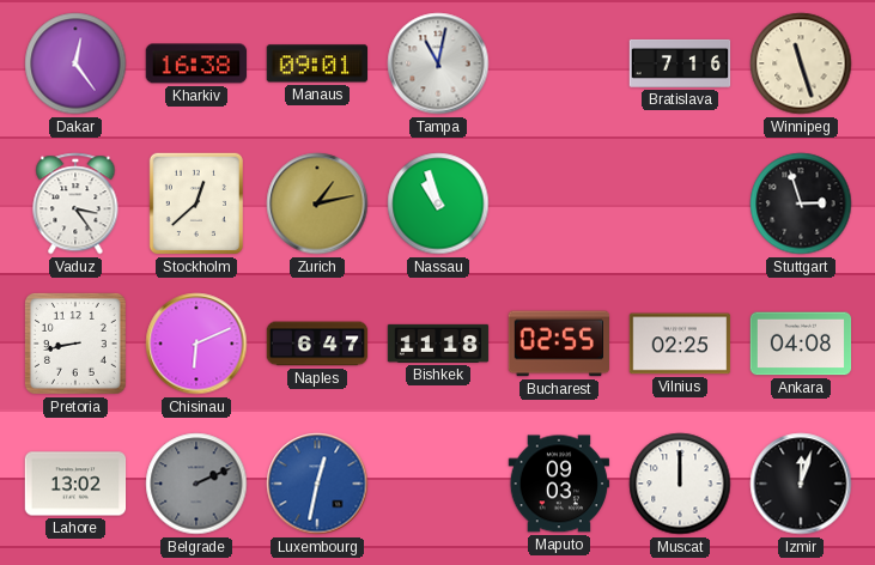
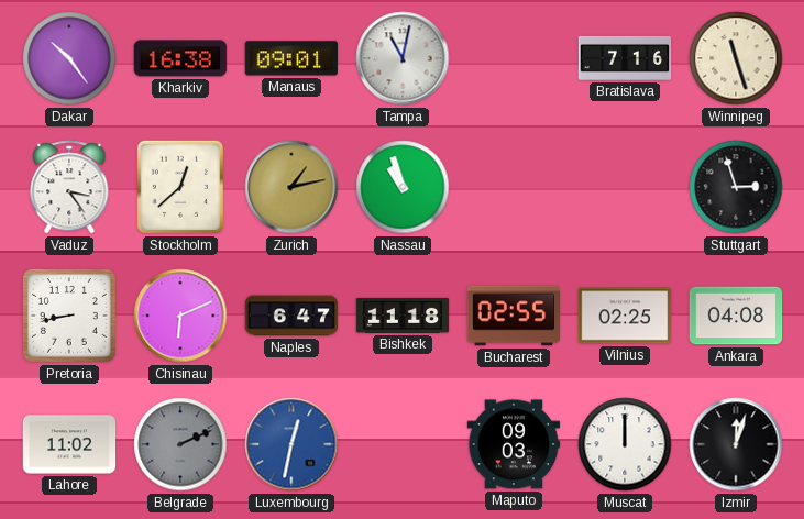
Dakar: 12:24 -> 10:24 (69, 58)
Lahore: 13:02 -> 11:02 (69, 444)
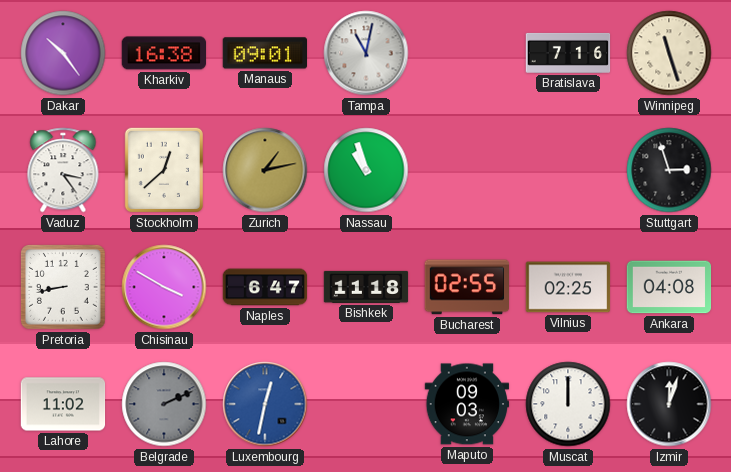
Chisinau: 6:11 -> 3:50 (164, 287)
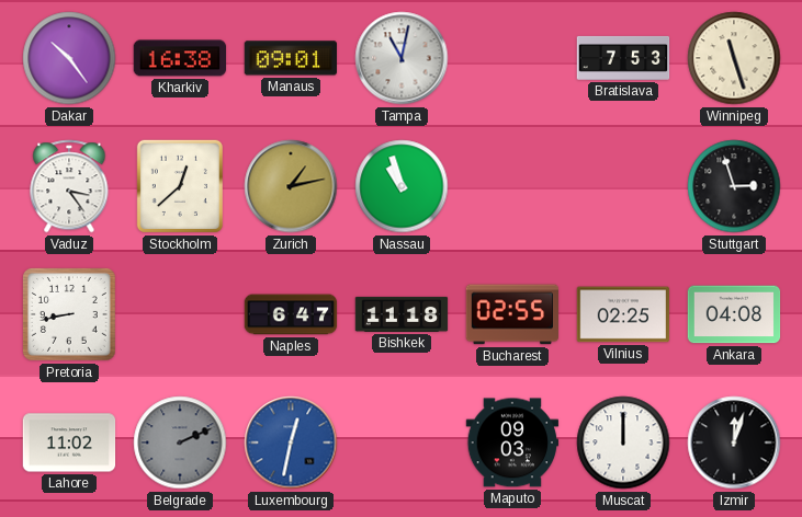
Bratislava: 7:16 -> 7:53 (623, 58)
Chisinau: 3:50 -> none (164, 287)
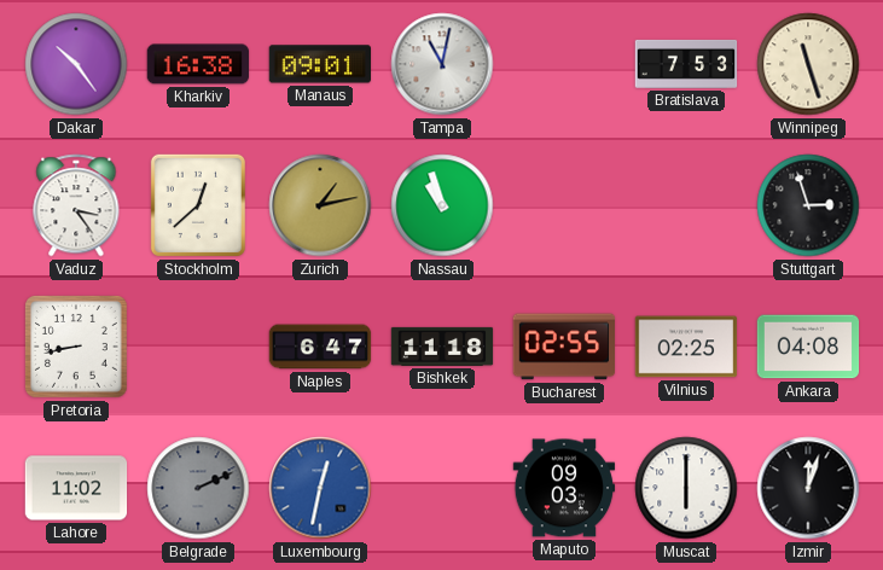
Muscat: 12:00 -> 6:00 (686, 488)
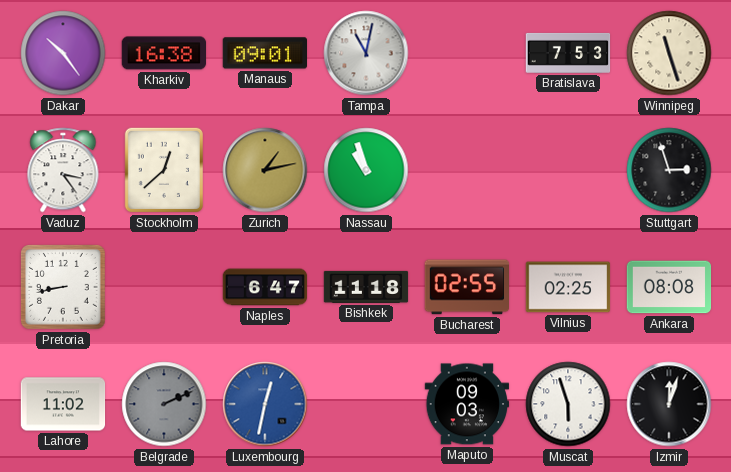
Ankara: 04:08 -> 08:08 (669, 287)
Muscat: 6:00 -> 5:57 (568, 404)
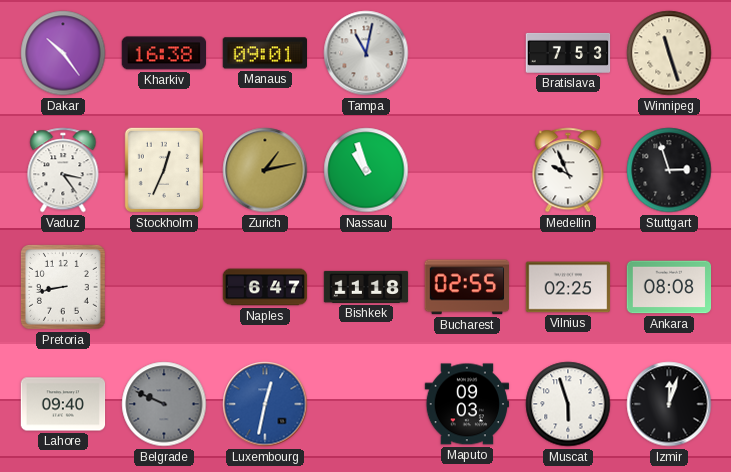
Stockholm: 12:38 -> 12:34 (164, 170)
Medellin: none -> 9:56 (568, 170)
Lahore: 11:02 -> 09:40 (63, 404)
Belgrade: 2:11 -> 9:49 (164, 404)
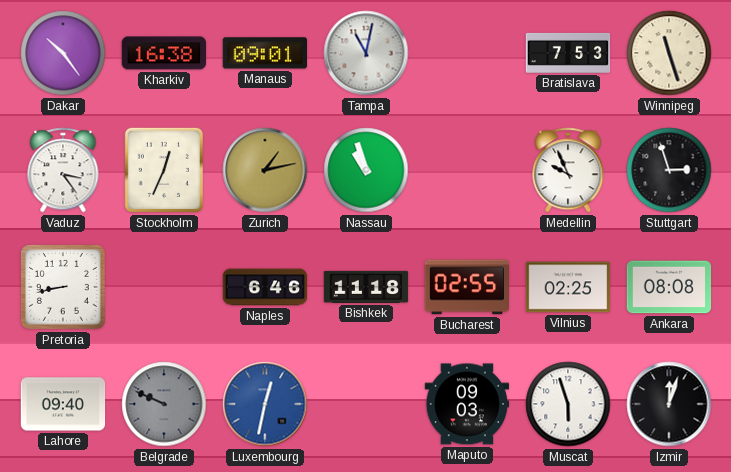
Naples: 6:47 -> 6:46 (265, 287)
